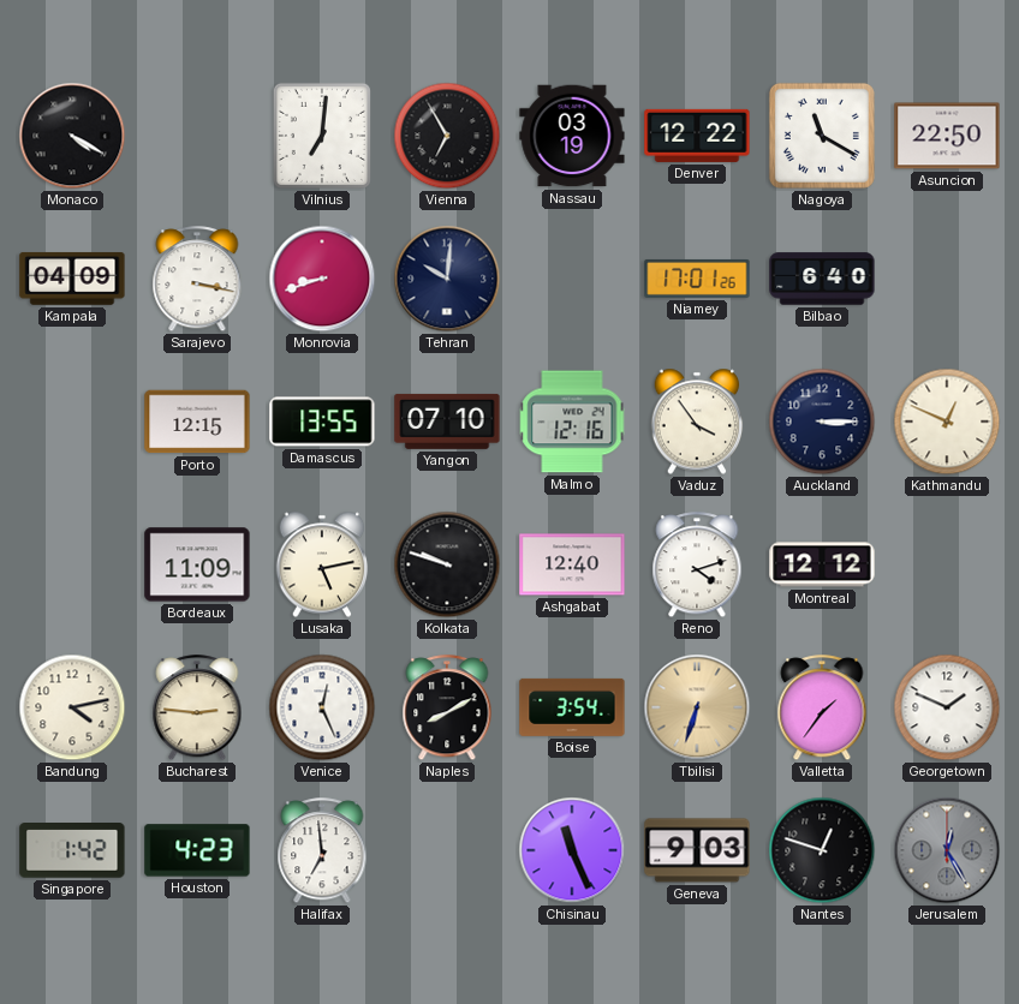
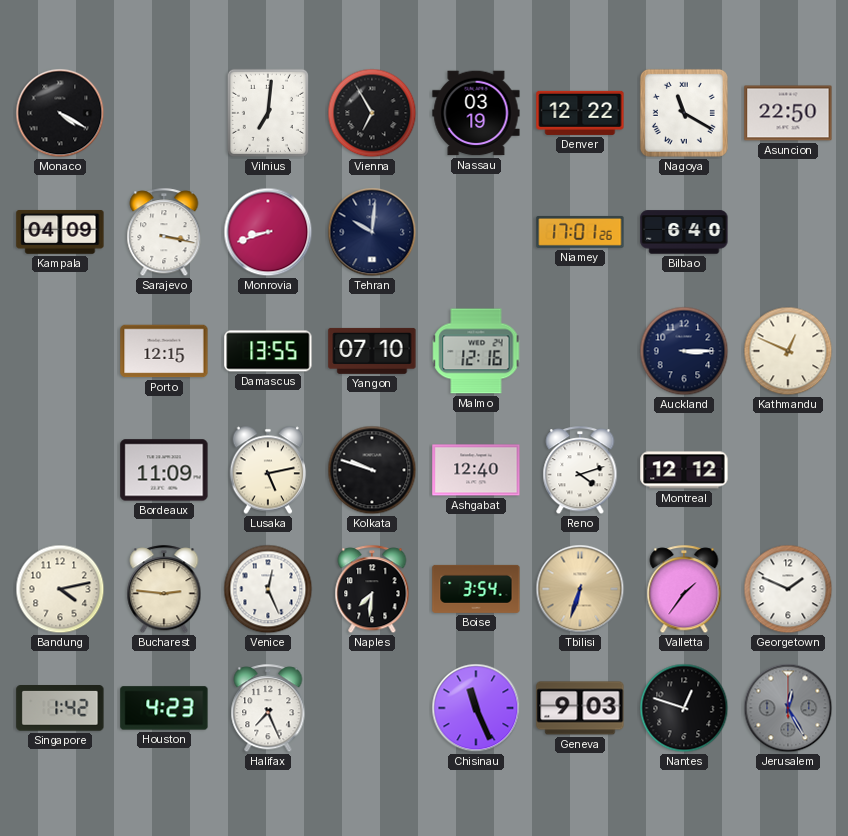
Vaduz: 3:54 -> none (697, 422)
Naples: 8:10 -> 7:31 (372, 590)
Halifax: 6:59 -> 7:26 (268, 709)
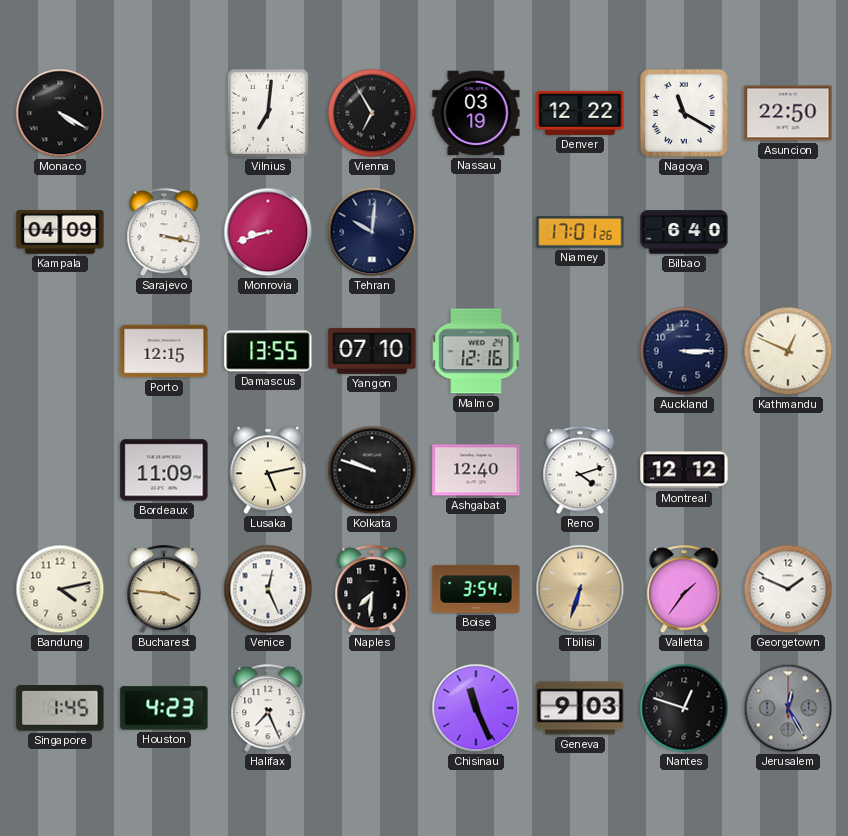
Bucharest: 2:46 -> 3:46 (164, 590)
Singapore: 1:42 -> 1:45 (60, 709)
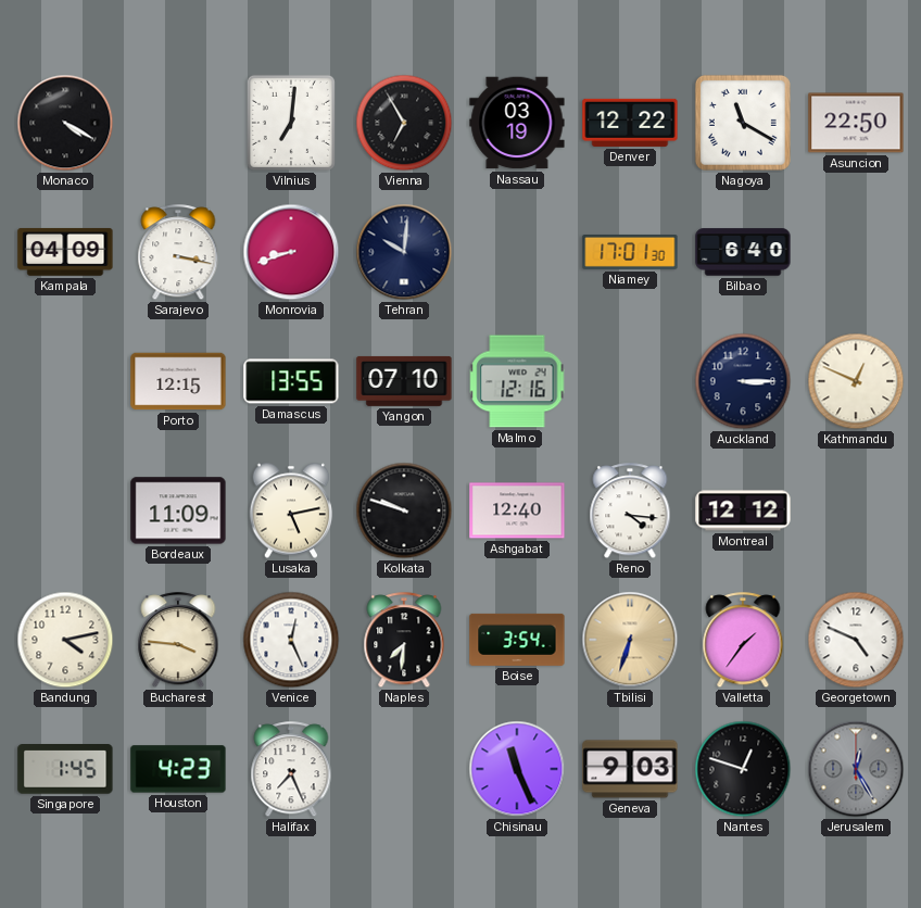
Niamey: 17:01:26 -> 17:01:30 (630, 252)
Reno: 4:12 -> 4:16 (630, 512)
Georgetown: 1:49 -> 4:49 (856, 640)
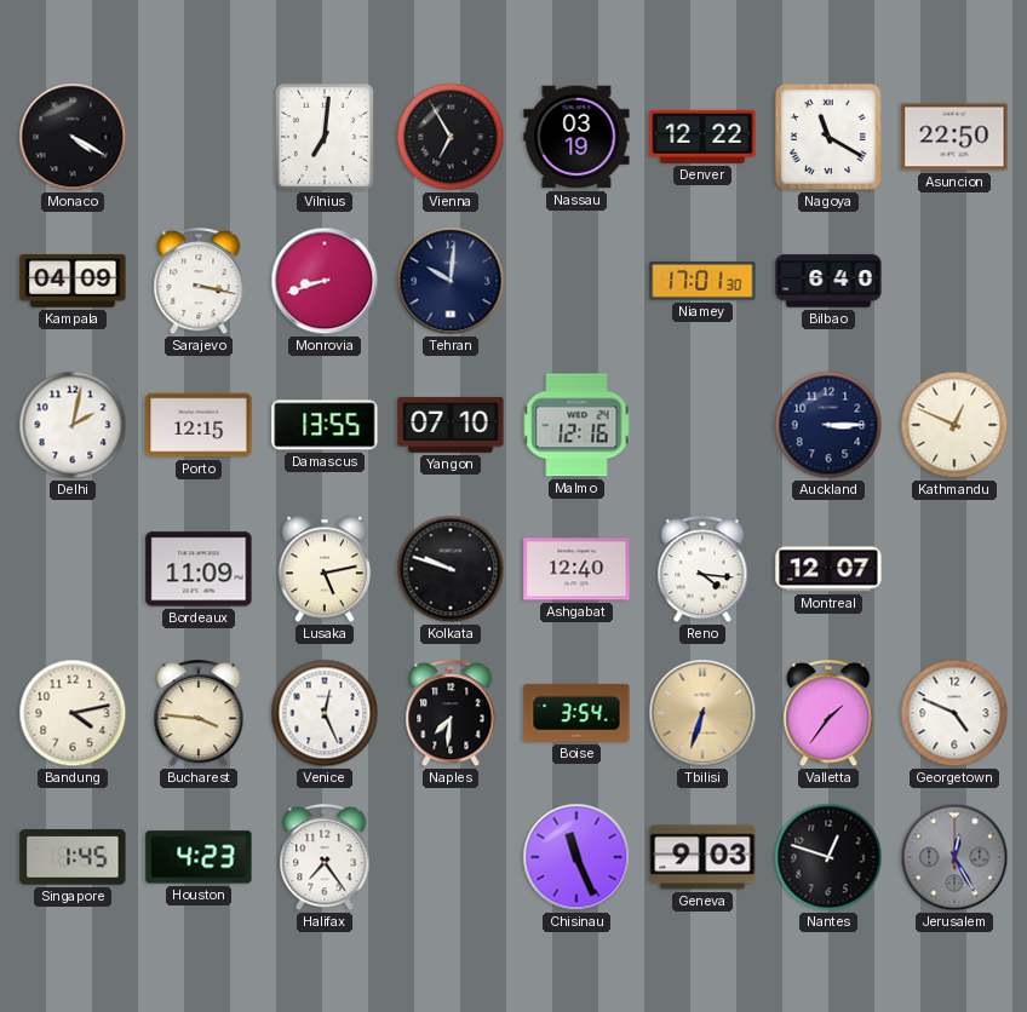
Delhi: none -> 2:02 (73, 425)
Montreal: 12:12 -> 12:07 (828, 569)
Halifax: 7:26 -> 7:24 (325, 858)
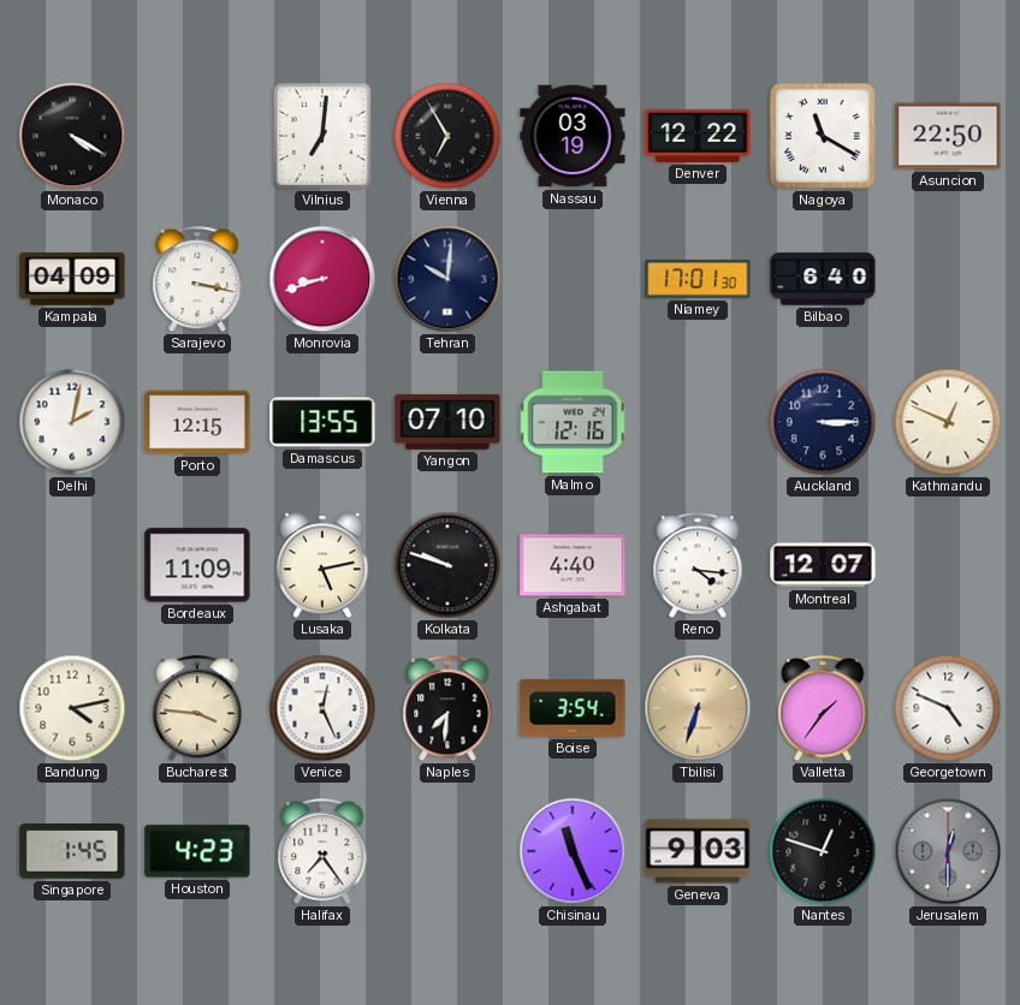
Ashgabat: 12:40 -> 4:40 (573, 565)
Jerusalem: 12:25 -> 12:30 (948, 851)
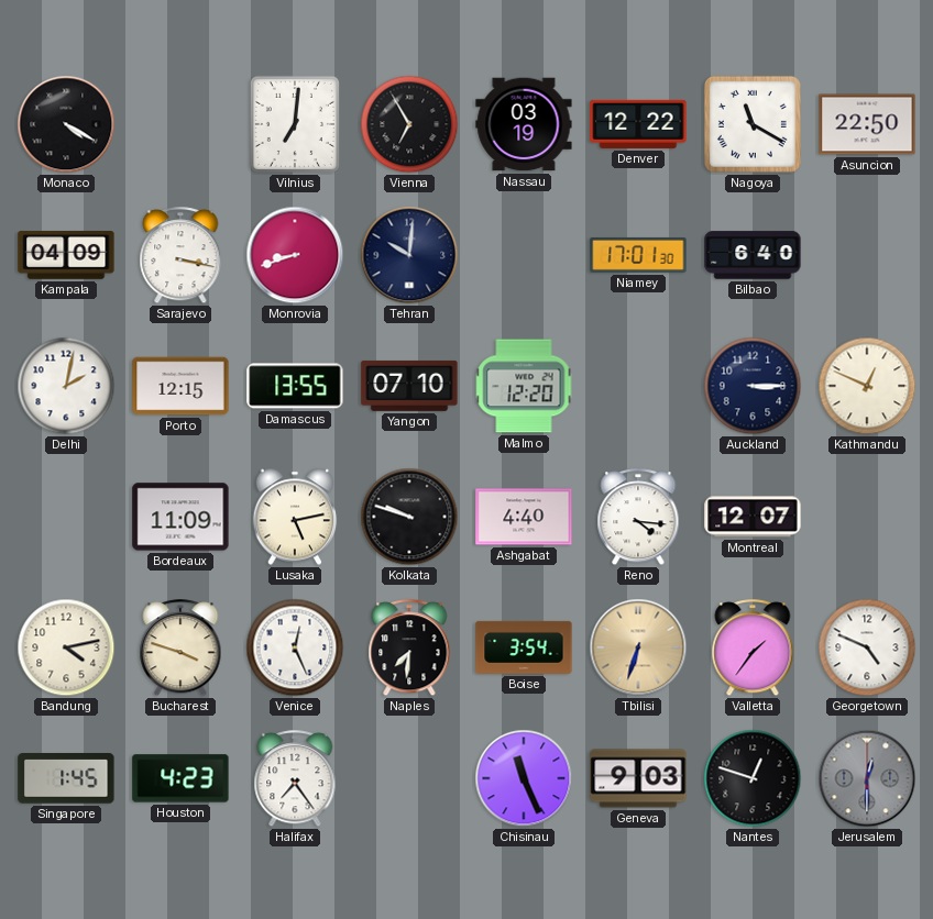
Malmo: 12:16 -> 12:20 (524, 386)
Bucharest: 3:46 -> 3:48 (180, 649)
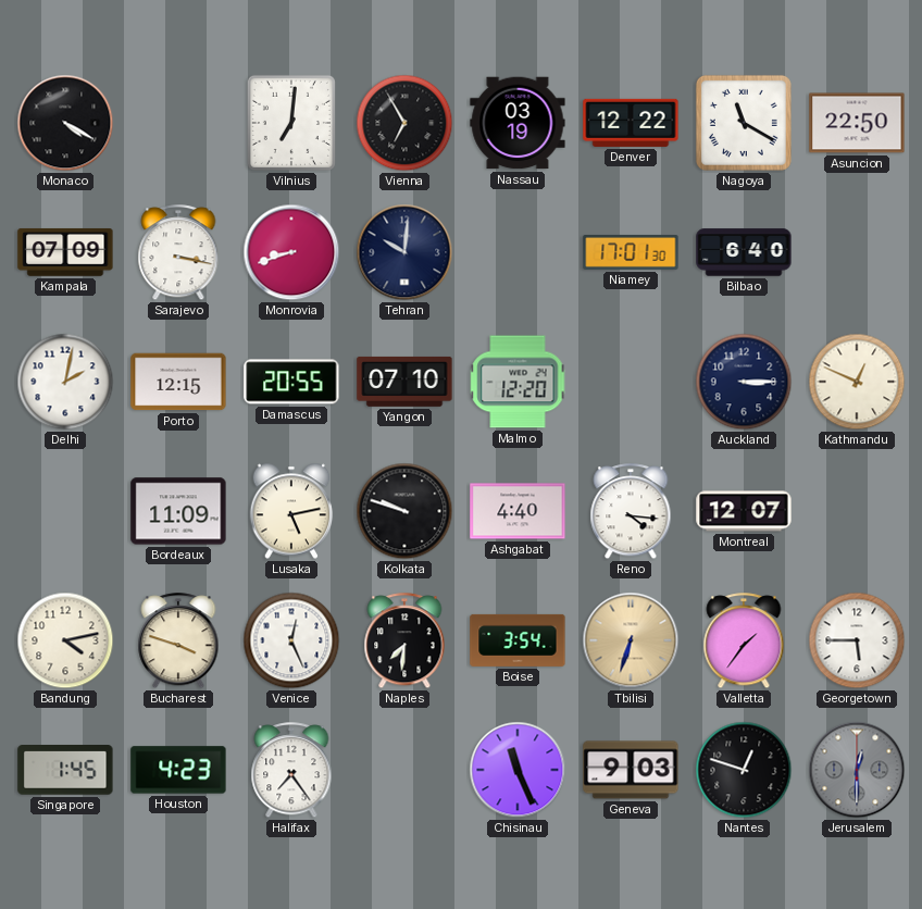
Kampala: 04:09 -> 07:09 (65, 252)
Damascus: 13:55 -> 20:55 (291, 382)
Georgetown: 4:49 -> 5:45 (857, 640)
